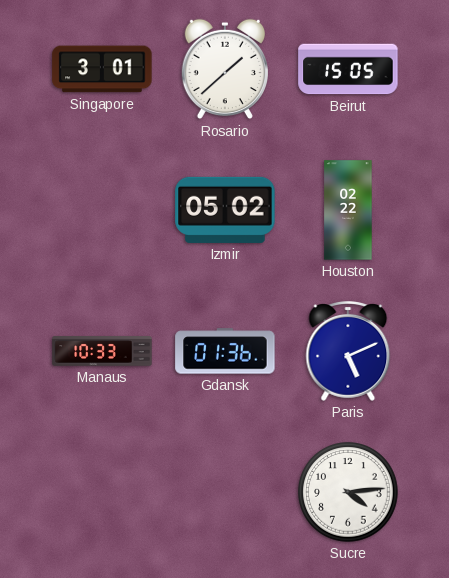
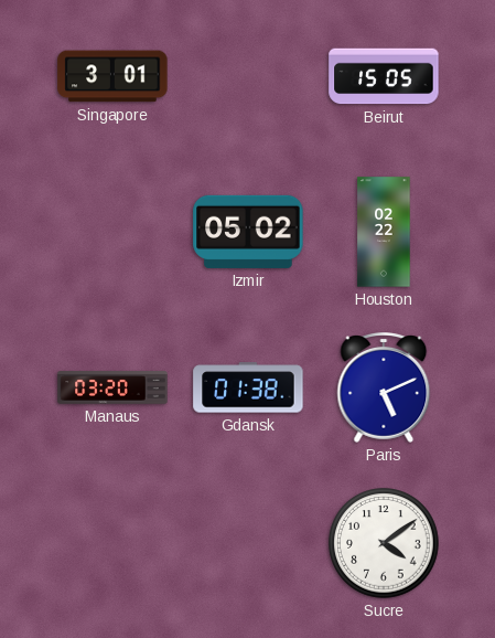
Rosario: 1:38 -> none (225, 69)
Manaus: 10:33 -> 03:20 (112, 387)
Gdansk: 01:36 -> 01:38 (248, 387)
Sucre: 4:14 -> 4:09 (384, 543)
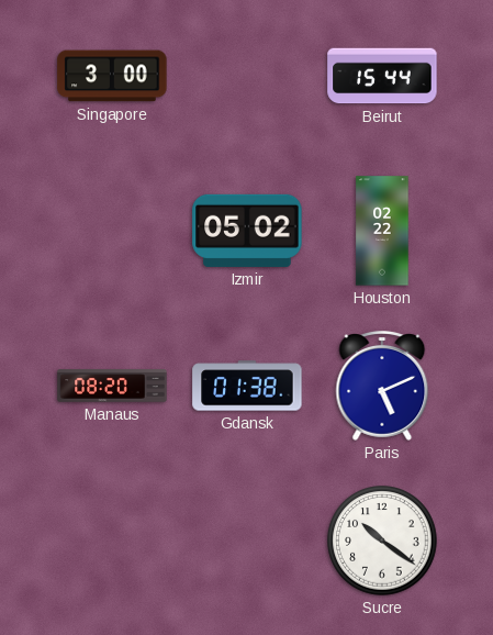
Singapore: 3:01 -> 3:00 (112, 76)
Beirut: 15:05 -> 15:44 (382, 76)
Manaus: 03:20 -> 08:20 (112, 386)
Sucre: 4:09 -> 10:21 (382, 541)
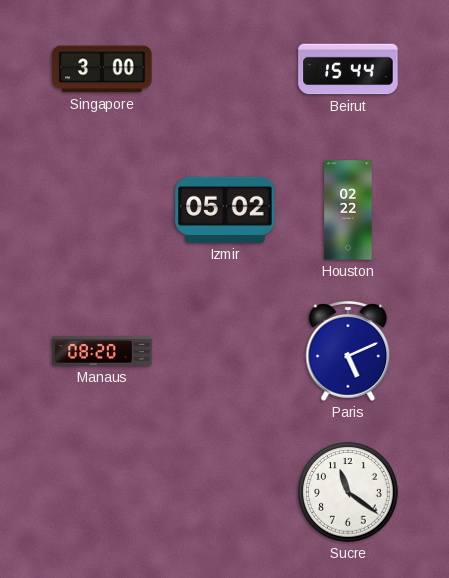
Gdansk: 01:38 -> none (247, 386)
Sucre: 10:21 -> 11:21 (348, 492)
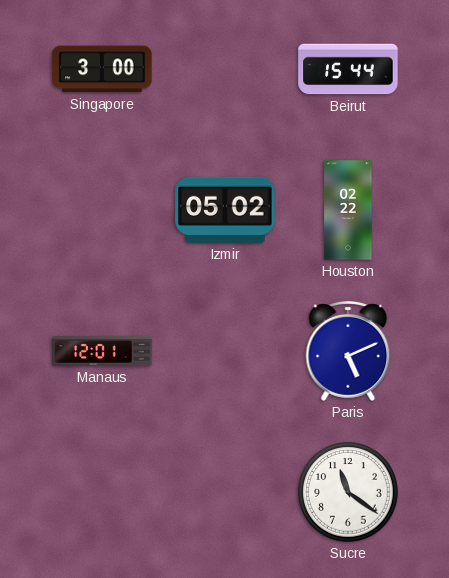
Manaus: 08:20 -> 12:01 (102, 351)
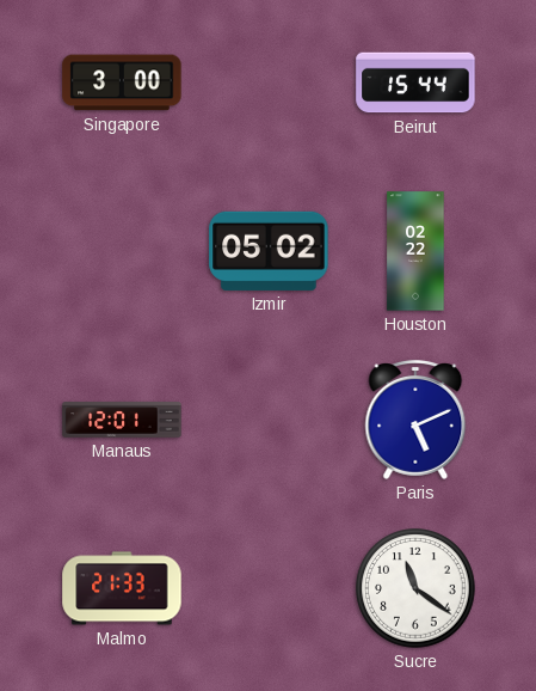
Malmo: none -> 21:33 (122, 588)
